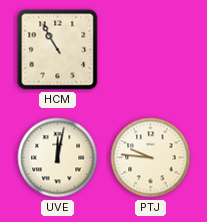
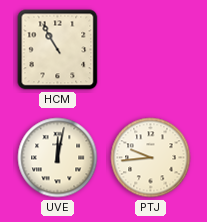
PTJ: 9:46 -> 9:44 (151, 158)
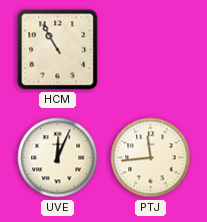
UVE: 12:02 -> 12:04 (58, 158)
PTJ: 9:44 -> 11:44 (151, 158)
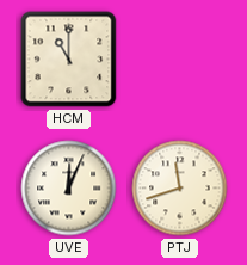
HCM: 10:55 -> 11:00 (69, 60)
PTJ: 11:44 -> 11:42 (180, 189)
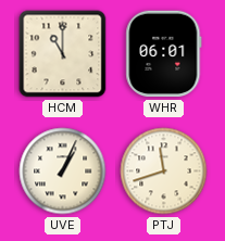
WHR: none -> 06:01 (164, 54)
UVE: 12:04 -> 1:04 (63, 172)
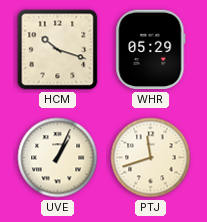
HCM: 11:00 -> 10:18 (58, 50)
WHR: 06:01 -> 05:29 (151, 50)
